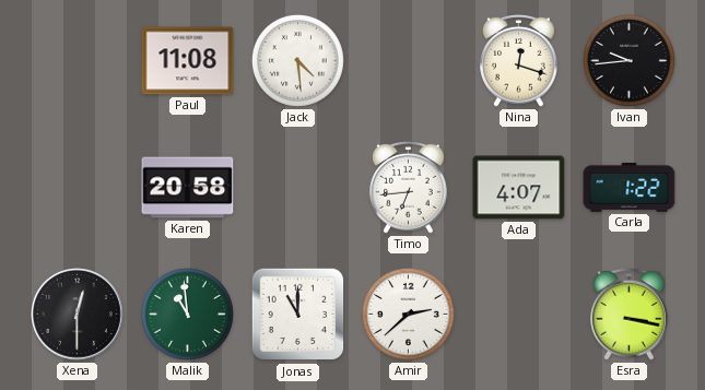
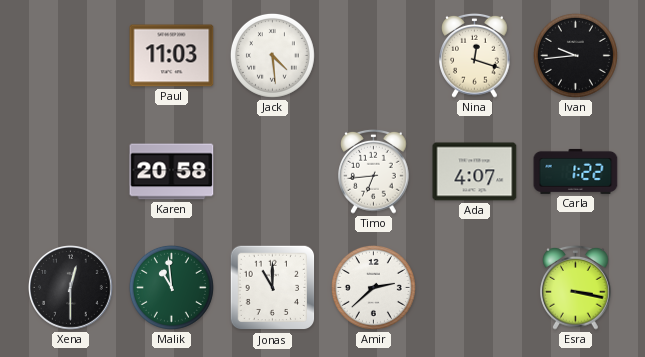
Paul: 11:08 -> 11:03 (172, 56)
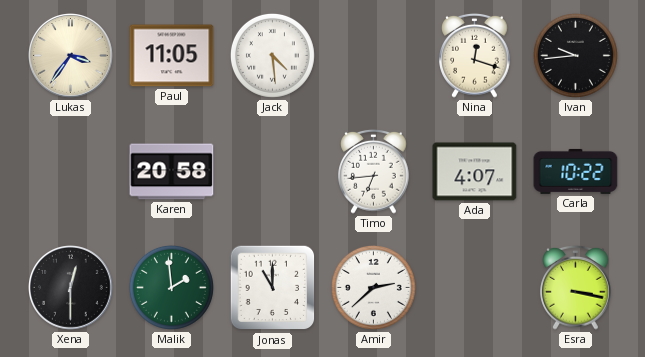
Lukas: none -> 3:36 (71, 56)
Paul: 11:03 -> 11:05 (172, 56)
Carla: 1:22 -> 10:22 (576, 171)
Malik: 10:59 -> 1:59 (171, 287)
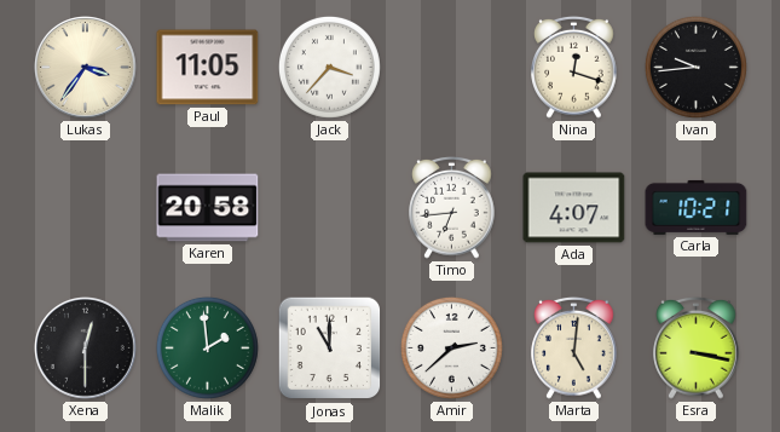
Jack: 4:29 -> 3:37 (329, 67)
Carla: 10:22 -> 10:21 (697, 207)
Marta: none -> 5:01 (574, 347)
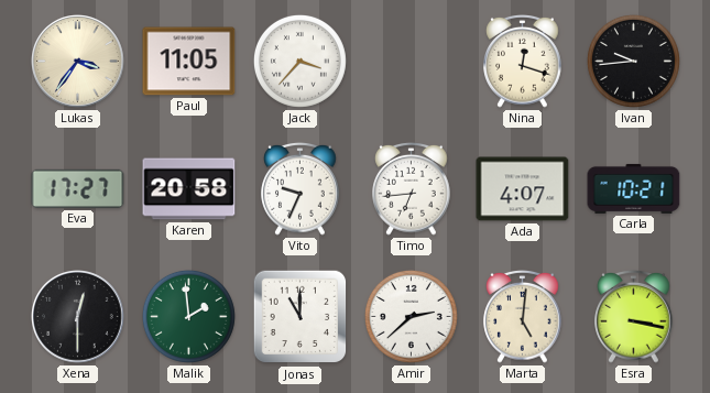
Eva: none -> 17:27 (78, 188)
Vito: none -> 9:34 (301, 188)
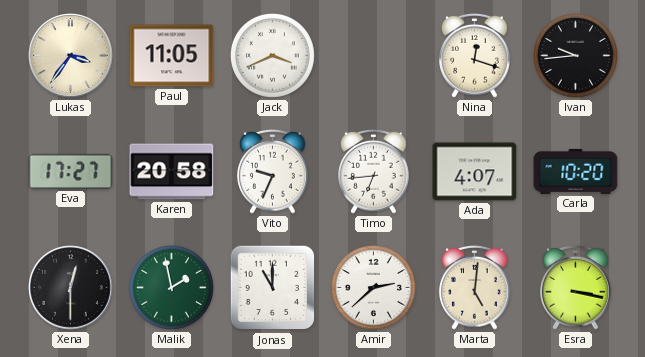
Jack: 3:37 -> 3:41 (272, 55)
Carla: 10:21 -> 10:20 (576, 171)
Malik: 1:59 -> 1:58 (171, 287)
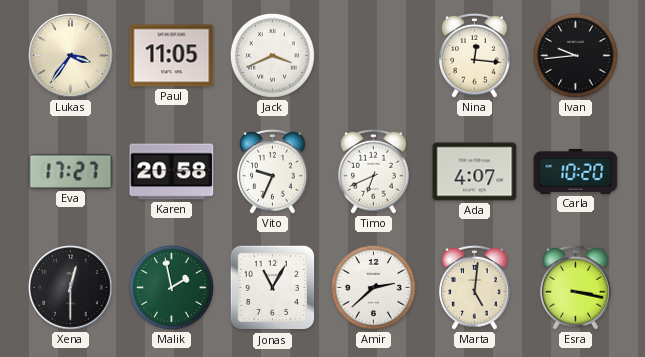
Nina: 12:18 -> 12:16 (475, 55)
Timo: 6:44 -> 6:41 (374, 171)
Jonas: 11:00 -> 11:05 (273, 288)
